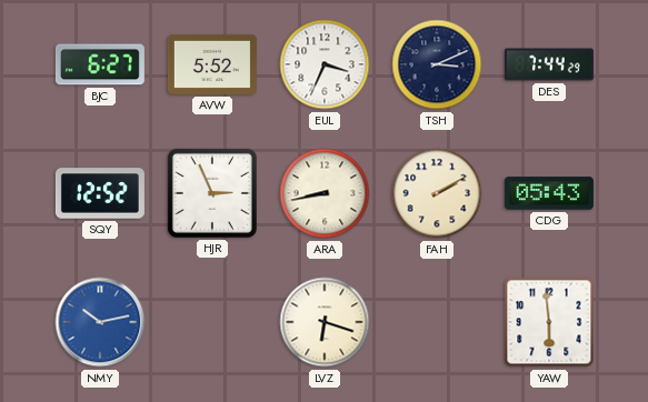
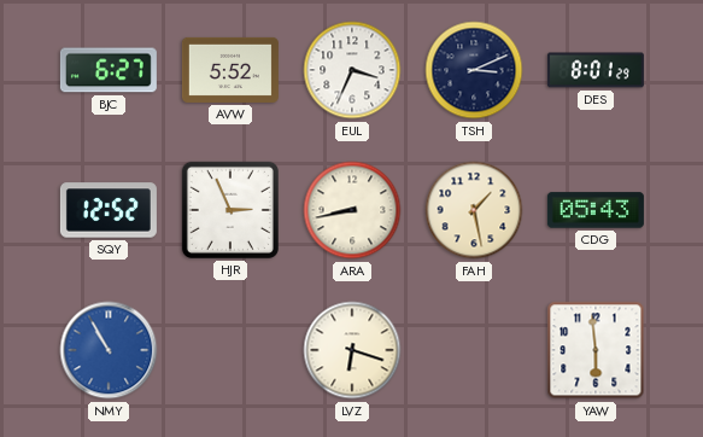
DES: 7:44 -> 8:01 (596, 70)
FAH: 2:10 -> 1:28 (474, 210)
NMY: 10:13 -> 10:55 (109, 350)
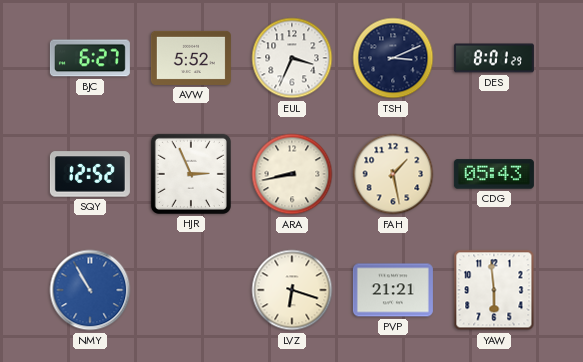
PVP: none -> 21:21 (393, 290)
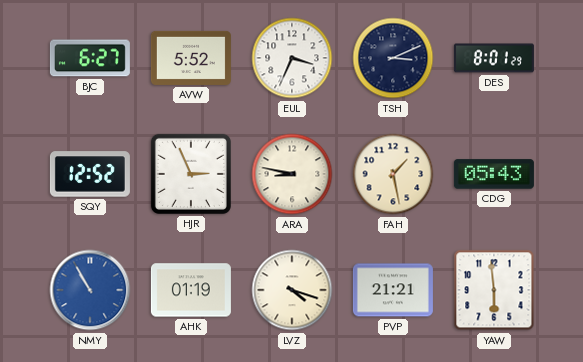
ARA: 8:43 -> 8:47 (292, 174)
AHK: none -> 01:19 (191, 290)
LVZ: 6:18 -> 4:18 (292, 290)
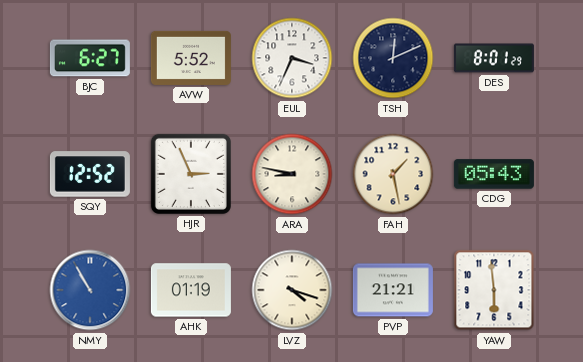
TSH: 3:11 -> 12:11 (393, 58)
